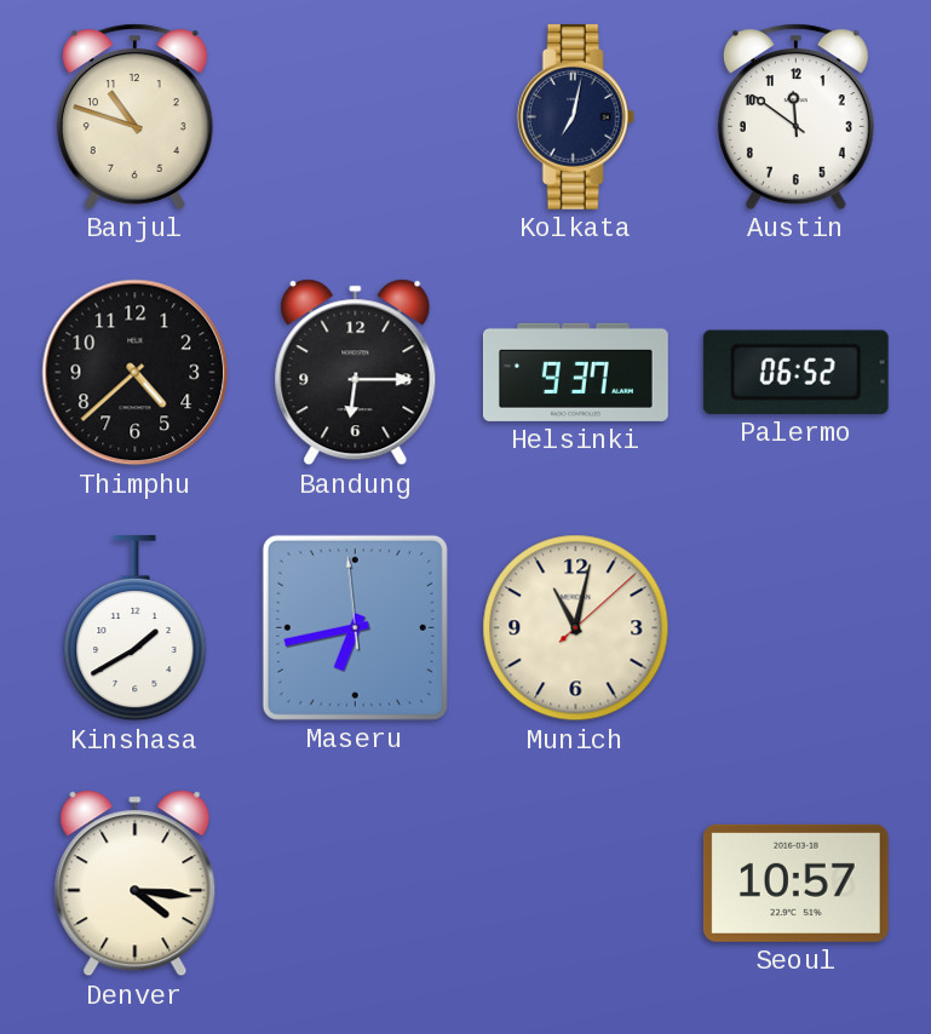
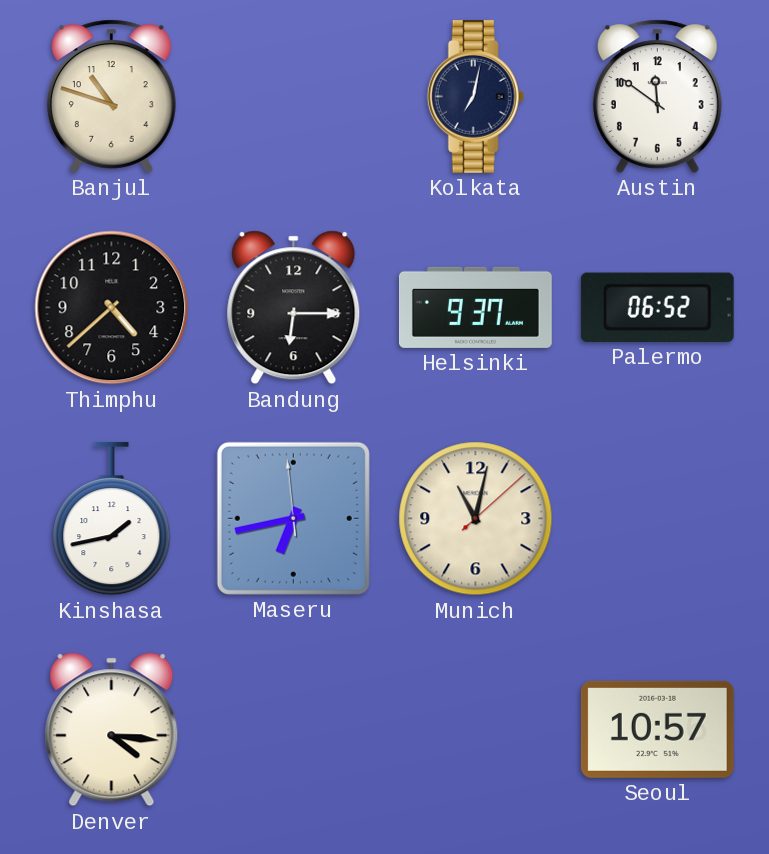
Kinshasa: 1:40 -> 1:43 (112, 519)
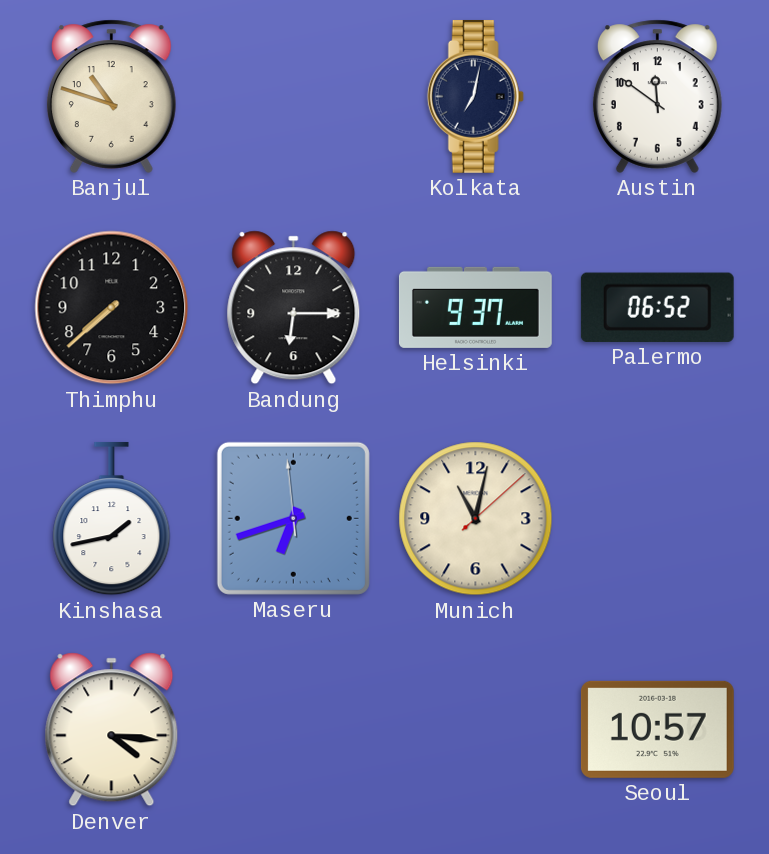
Thimphu: 4:38 -> 7:38 (112, 308)
Maseru: 6:42 -> 6:41 (293, 518)
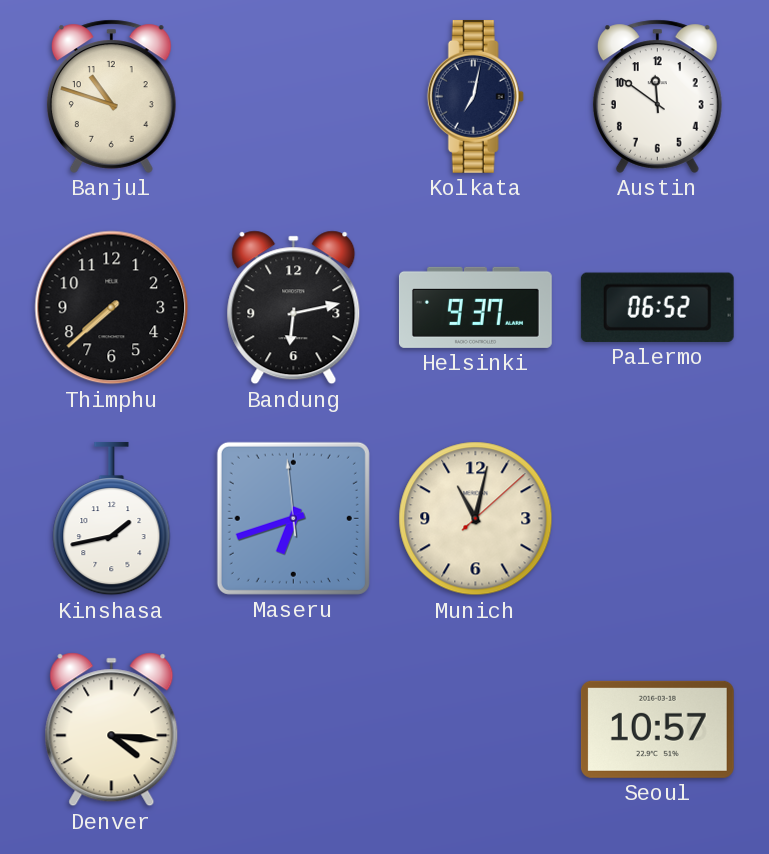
Bandung: 6:15 -> 6:13 (294, 308)
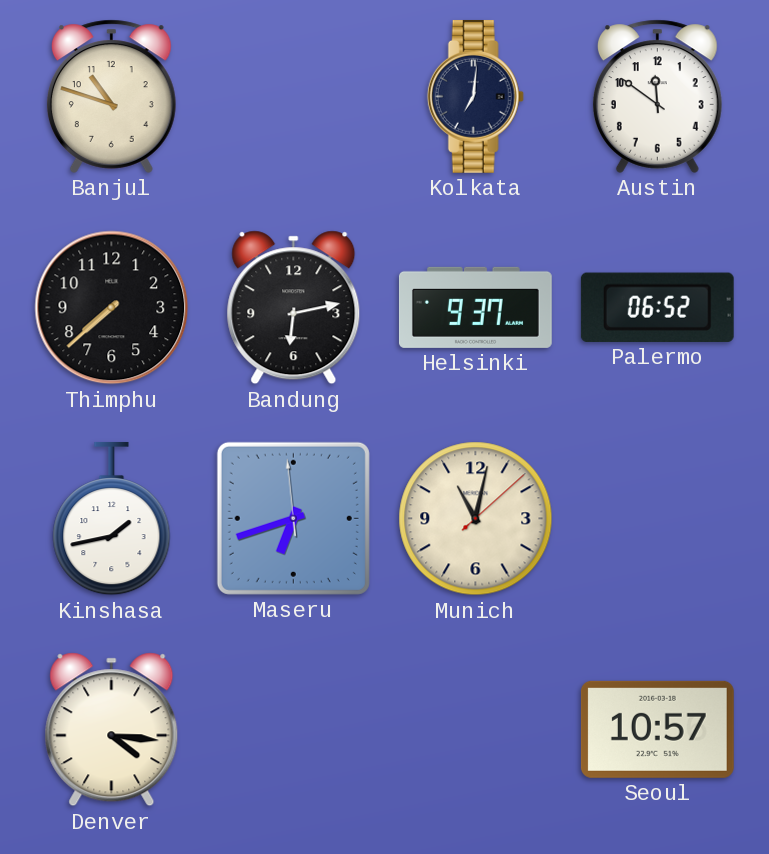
Kolkata: 7:02 -> 7:01 (475, 96)
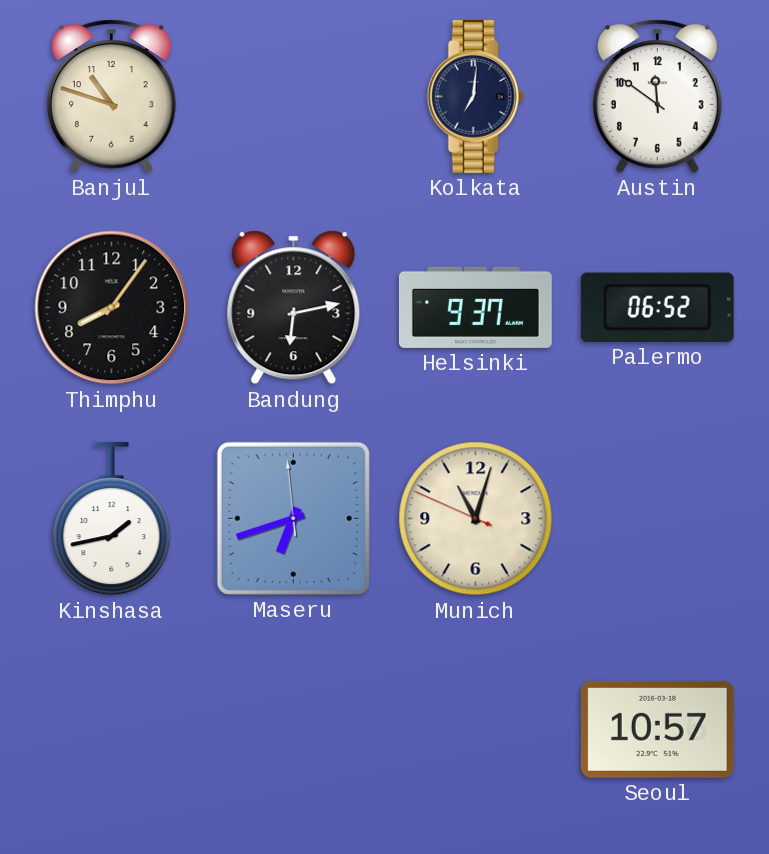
Thimphu: 7:38 -> 8:06 (112, 308)
Munich: 11:02:08 -> 11:02:49 (476, 519)
Denver: 4:16 -> none (112, 730)
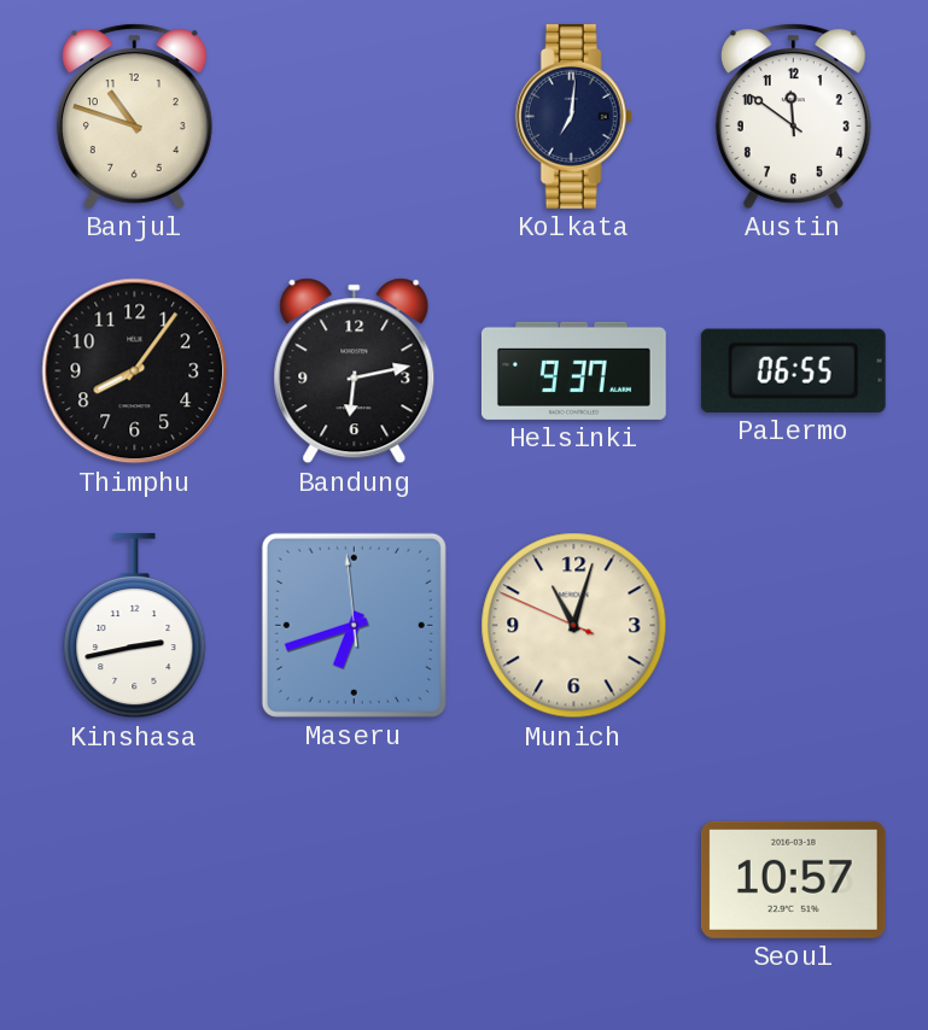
Palermo: 06:52 -> 06:55 (793, 370)
Kinshasa: 1:43 -> 2:43 (135, 626)
